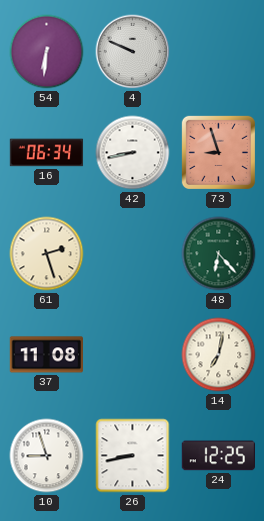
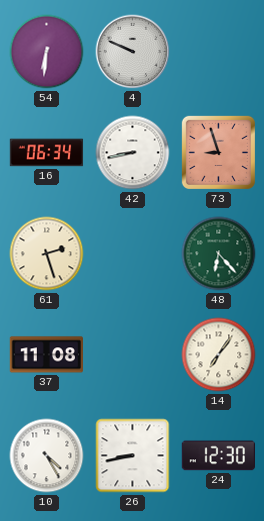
14: 7:02 -> 7:06 (219, 355)
10: 8:57 -> 4:25 (47, 456)
24: 12:25 -> 12:30 (218, 456)
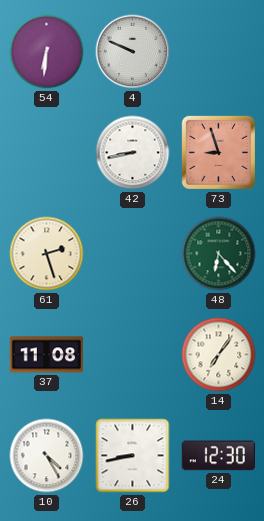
16: 06:34 -> none (47, 153)
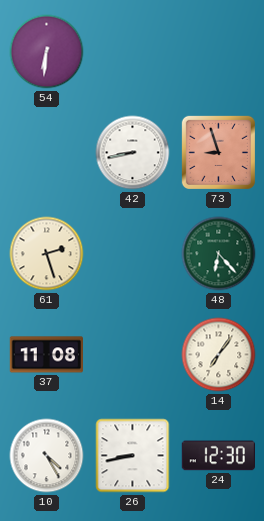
4: 9:49 -> none (133, 52)
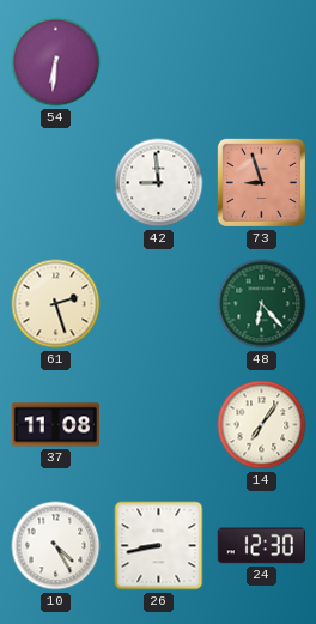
42: 8:43 -> 8:59 (159, 183)
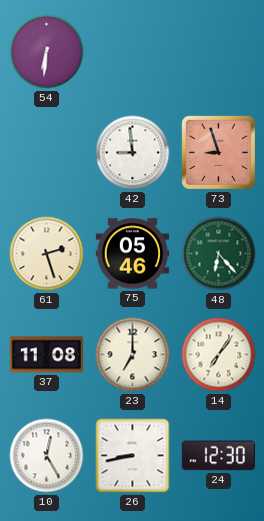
75: none -> 05:46 (133, 254)
23: none -> 7:00 (133, 355)
10: 4:25 -> 12:25 (47, 456)
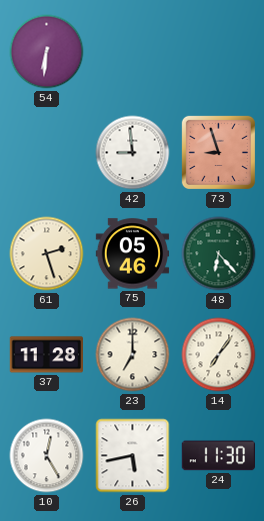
37: 11:08 -> 11:28 (46, 355)
26: 8:43 -> 5:43 (133, 456)
24: 12:30 -> 11:30 (218, 456)
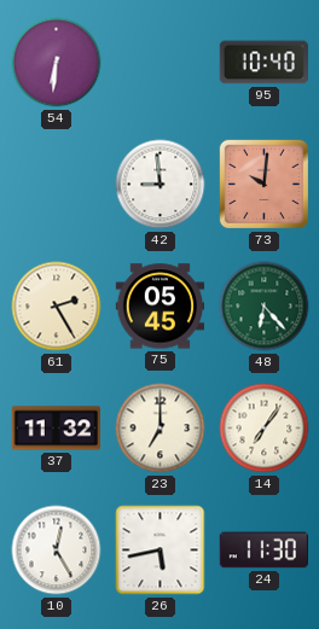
95: none -> 10:40 (265, 63)
73: 8:57 -> 10:01 (263, 184)
61: 2:27 -> 2:25 (57, 307)
75: 05:46 -> 05:45 (161, 307)
37: 11:28 -> 11:32 (56, 429)
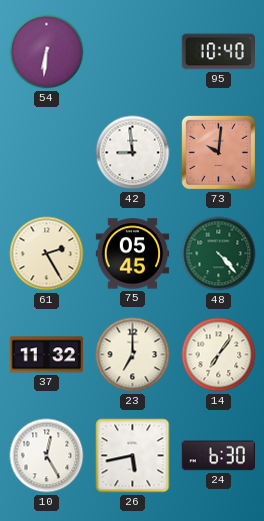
48: 6:23 -> 4:23 (219, 254)
24: 11:30 -> 6:30 (218, 456)
